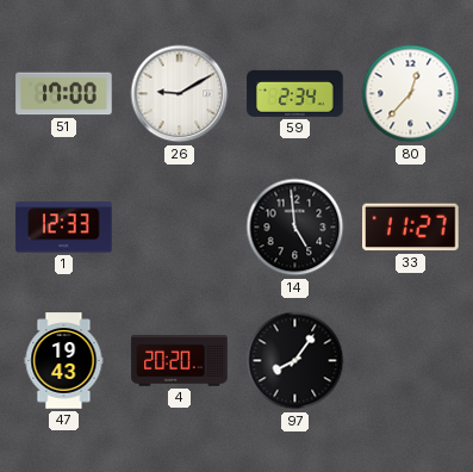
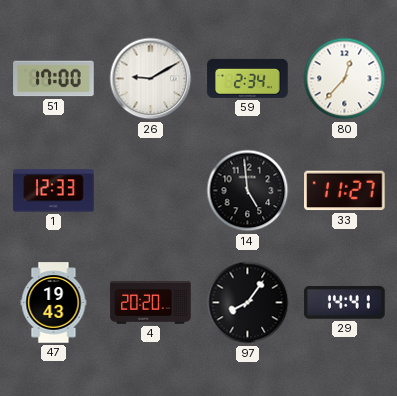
29: none -> 14:41 (345, 303)
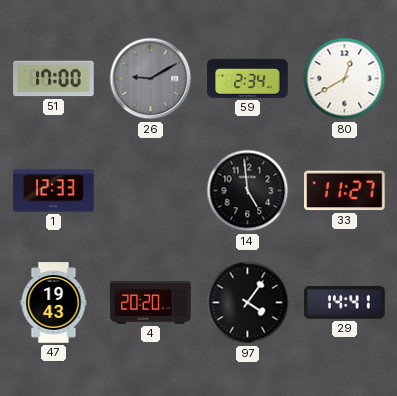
26 dial: white -> grey (151, 79)
80: 12:37 -> 12:40 (345, 79)
97: 8:06 -> 4:06 (248, 303)
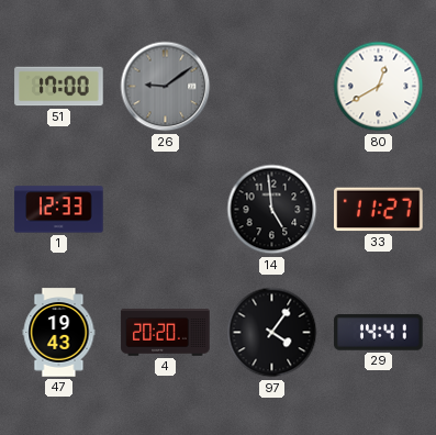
26: 9:10 -> 9:09 (166, 87)
59: 2:34 -> none (248, 78)
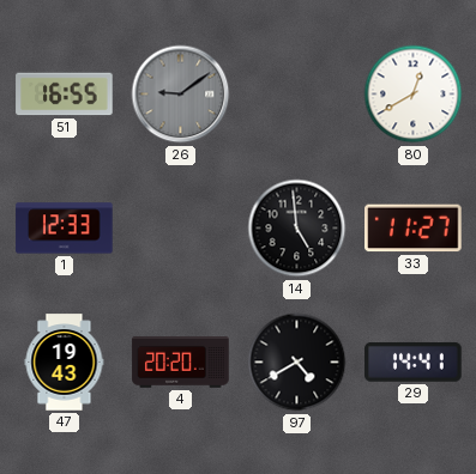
51: 17:00 -> 16:55 (65, 95)
97: 4:06 -> 4:40 (297, 363)
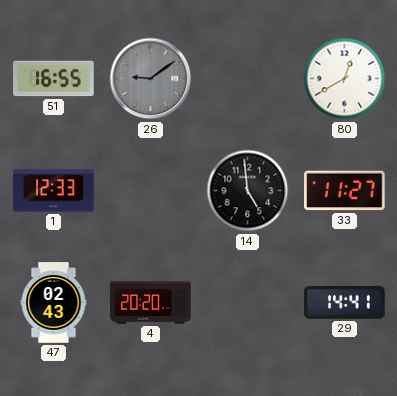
47: 19:43 -> 02:43 (54, 303)
97: 4:40 -> none (297, 363)
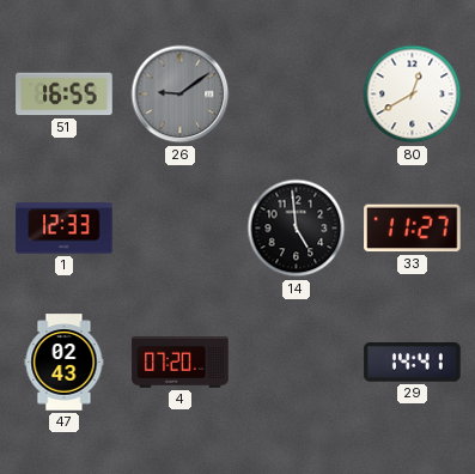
4: 20:20 -> 07:20 (181, 363)
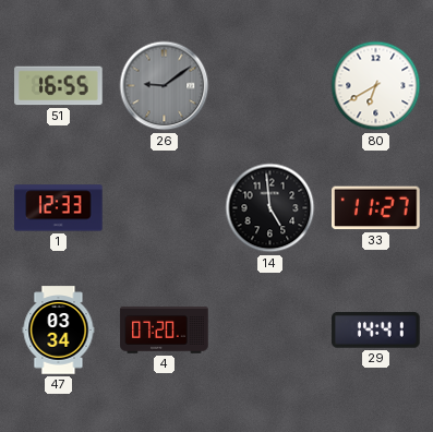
80: 12:40 -> 6:40 (376, 86)
47: 02:43 -> 03:34 (59, 331)
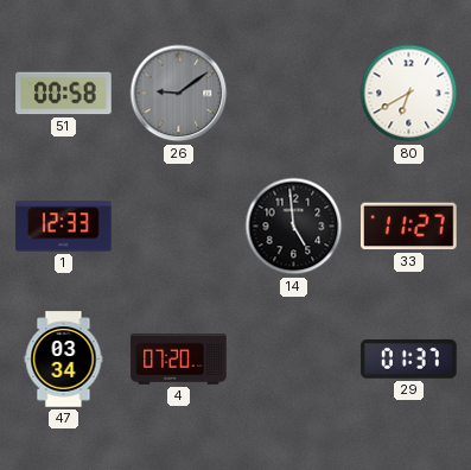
51: 16:55 -> 00:58 (64, 94)
29: 14:41 -> 01:37 (409, 360)
